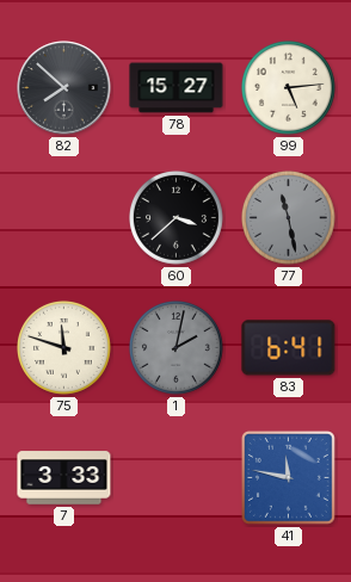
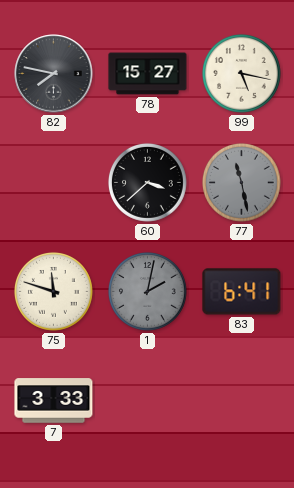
82: 7:52 -> 7:47 (54, 74)
99: 5:14 -> 5:17 (242, 74)
41: 11:47 -> none (288, 477)
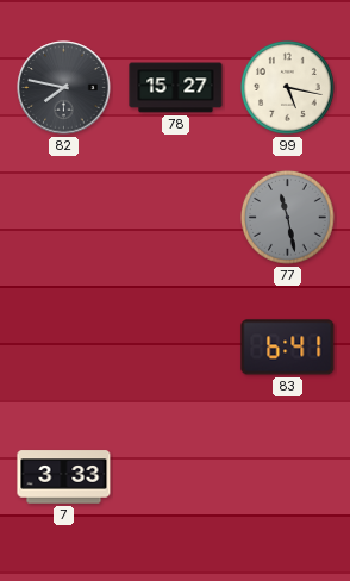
60: 3:38 -> none (148, 183)
75: 11:48 -> none (54, 292)
1: 2:02 -> none (148, 292)
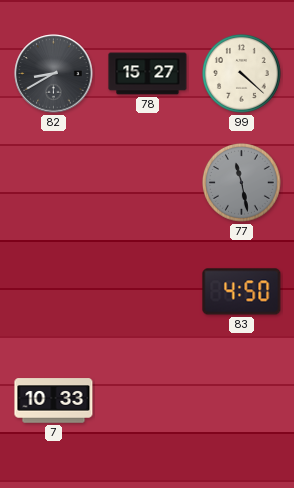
82: 7:47 -> 8:40 (54, 74)
99: 5:17 -> 4:22 (242, 74)
83: 6:41 -> 4:50 (242, 292)
7: 3:33 -> 10:33 (54, 401)
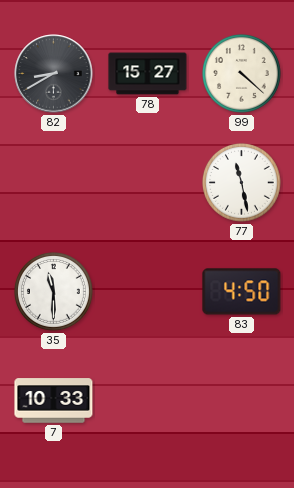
77 dial: grey -> white (242, 183)
35: none -> 11:30 (54, 292)
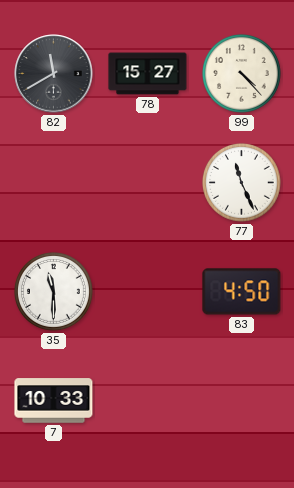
82: 8:40 -> 11:40 (54, 74)
99: 4:22 -> 4:23 (242, 74)
77: 11:28 -> 11:26 (242, 183)
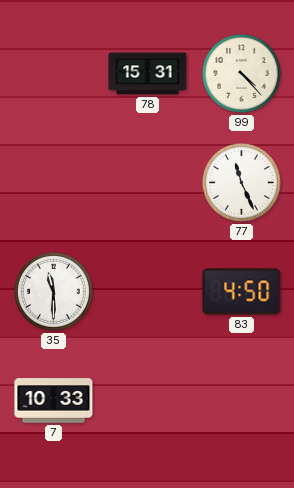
82: 11:40 -> none (54, 74)
78: 15:27 -> 15:31 (148, 74)
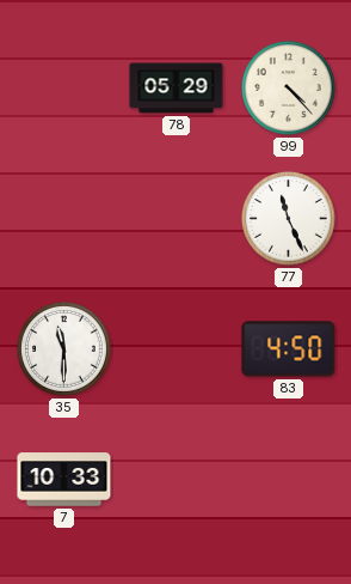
78: 15:31 -> 05:29 (177, 89)
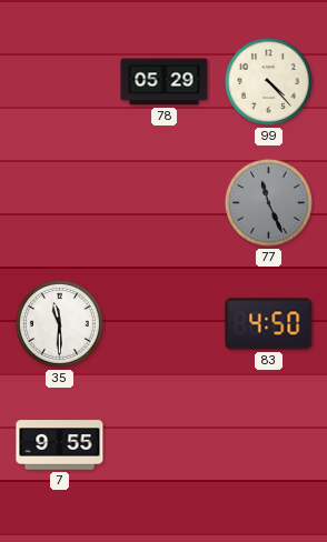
77 dial: white -> grey (269, 203)
7: 10:33 -> 9:55 (60, 445)
